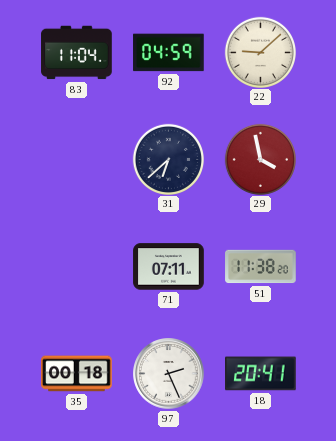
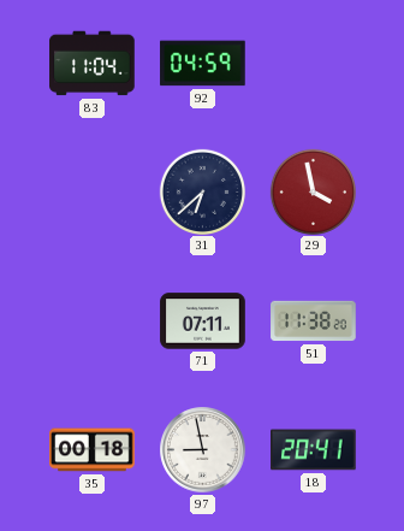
22: 9:08 -> none (260, 52)
97: 2:26 -> 8:58 (203, 450)
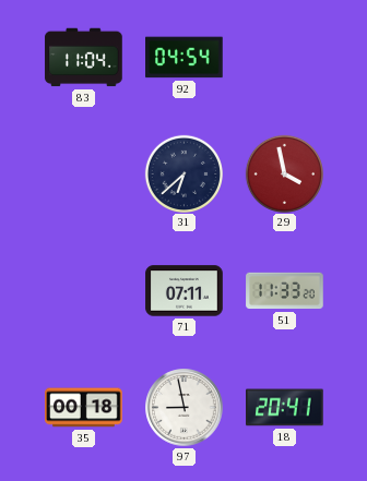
92: 04:59 -> 04:54 (185, 58)
51: 11:38 -> 11:33 (285, 291)
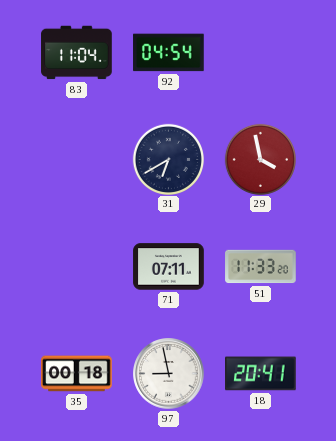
31: 6:38 -> 6:40 (168, 159)
